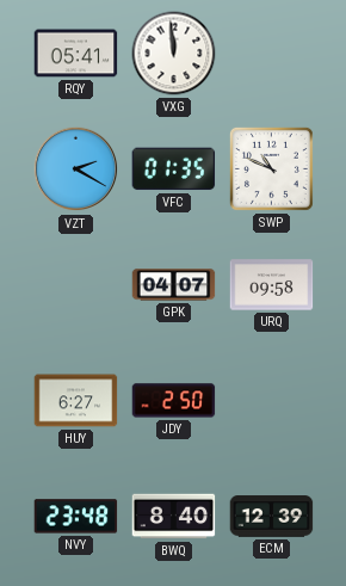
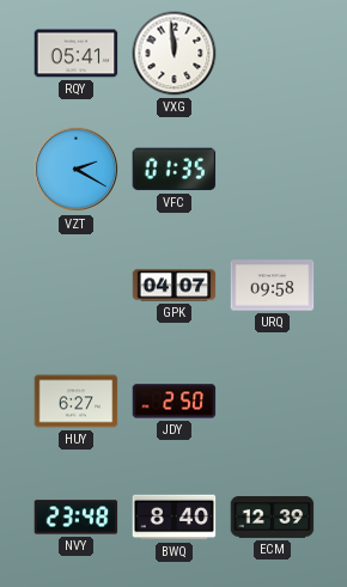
SWP: 10:49 -> none (271, 168)
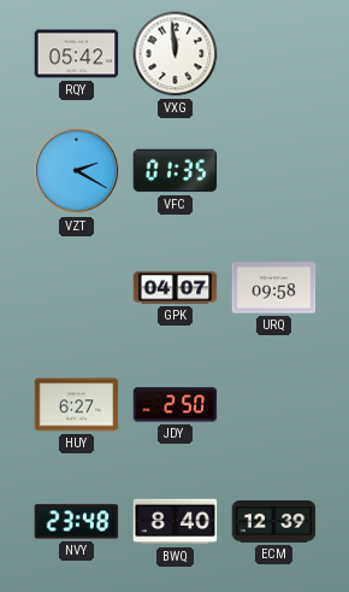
RQY: 05:41 -> 05:42 (77, 54)
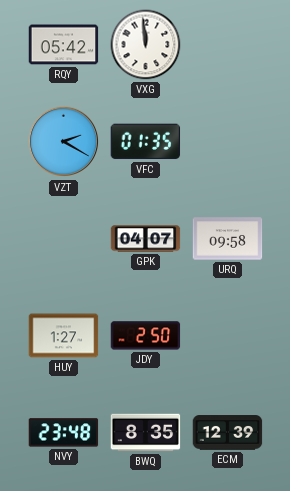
HUY: 6:27 -> 1:27 (64, 336)
BWQ: 8:40 -> 8:35 (146, 433)
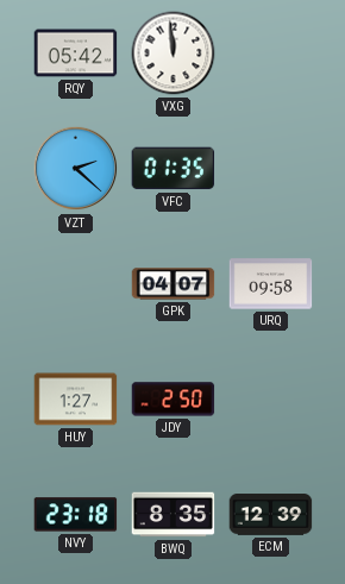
VZT: 2:20 -> 2:22 (76, 169)
NVY: 23:48 -> 23:18 (76, 515)
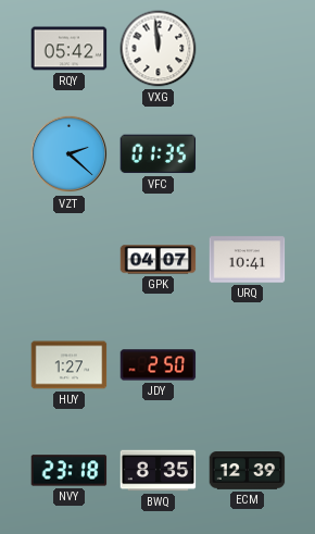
URQ: 09:58 -> 10:41 (248, 260)
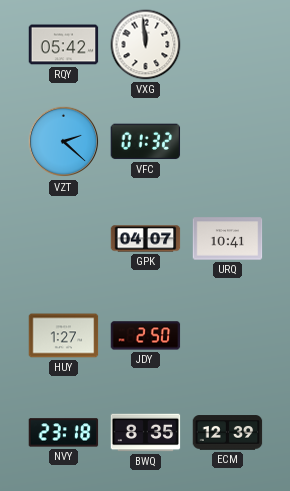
VFC: 01:35 -> 01:32 (146, 142)
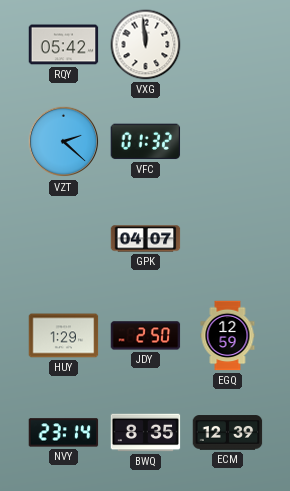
URQ: 10:41 -> none (228, 239)
HUY: 1:27 -> 1:29 (64, 336)
EGQ: none -> 12:59 (228, 336)
NVY: 23:18 -> 23:14 (64, 433)
